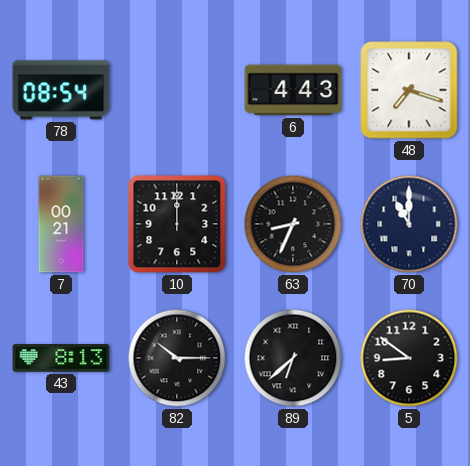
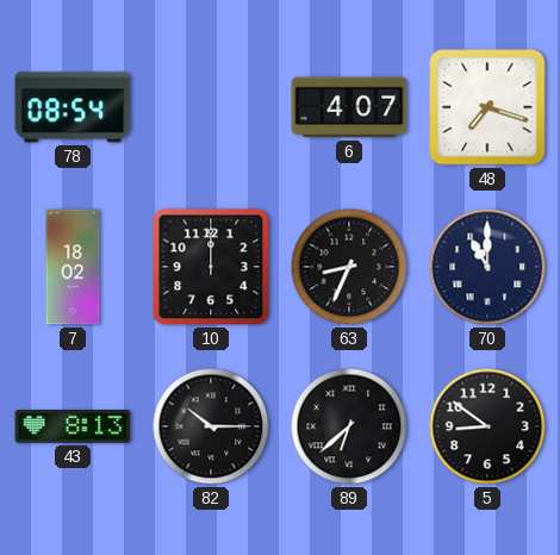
6: 4:43 -> 4:07 (349, 107)
7: 00:21 -> 18:02 (73, 267)
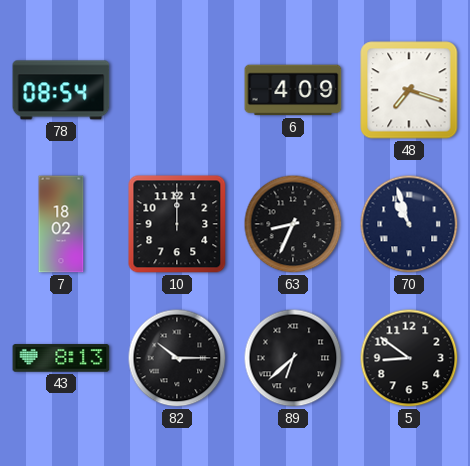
6: 4:07 -> 4:09 (293, 90)
70: 11:00 -> 10:57 (409, 224)
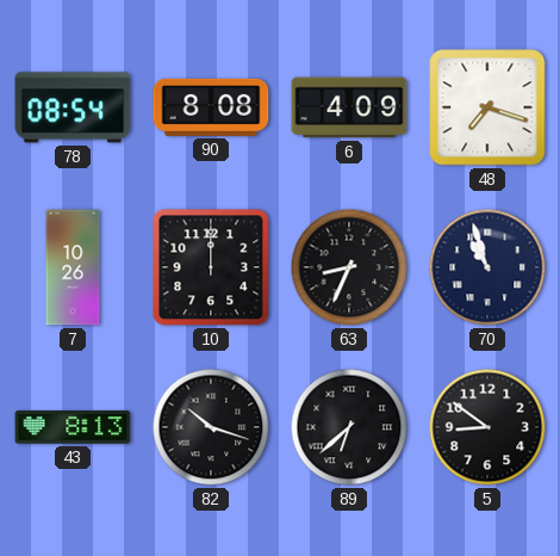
90: none -> 8:08 (211, 107)
7: 18:02 -> 10:26 (73, 267)
82: 10:15 -> 10:18 (211, 427)
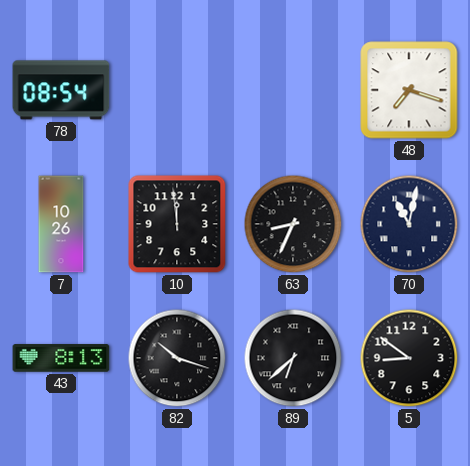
90: 8:08 -> none (211, 107)
6: 4:09 -> none (349, 107)
10: 12:00 -> 11:59 (177, 224)
70: 10:57 -> 11:02 (409, 224)
